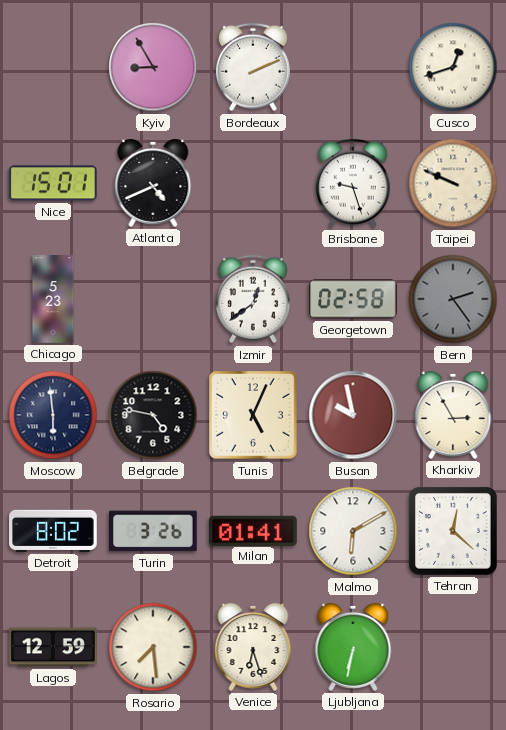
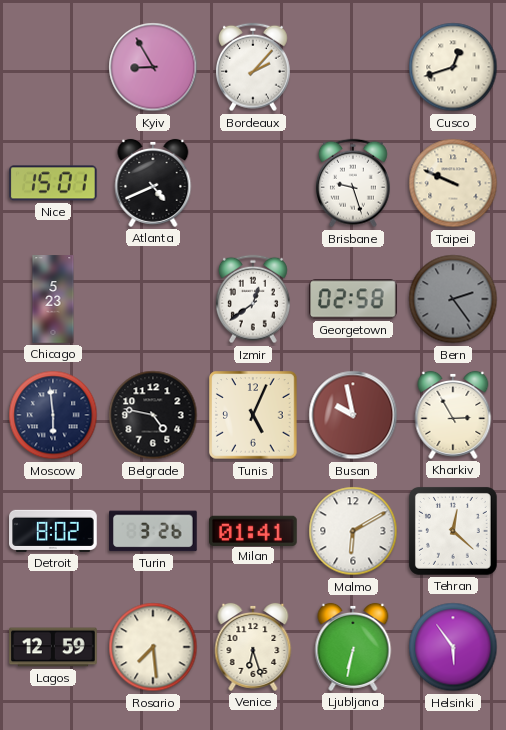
Bordeaux: 2:11 -> 2:07 (253, 67)
Helsinki: none -> 5:54 (453, 647)
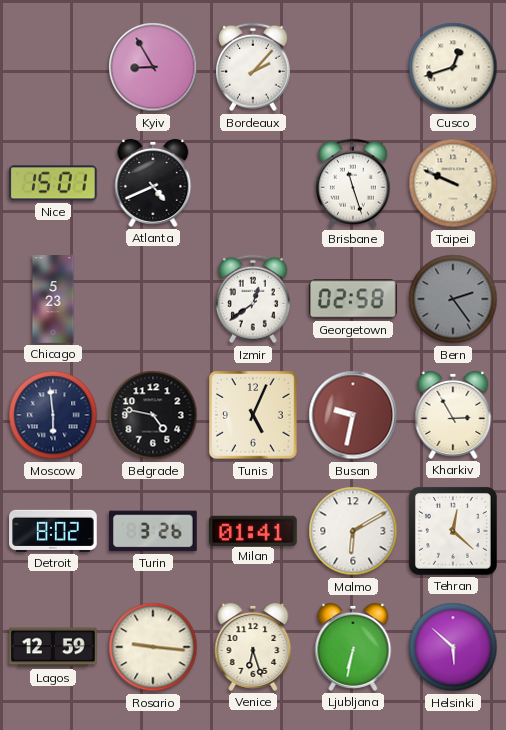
Brisbane: 9:27 -> 11:27 (353, 183)
Busan: 9:58 -> 9:32 (353, 415)
Rosario: 7:29 -> 9:16 (153, 647)
Helsinki: 5:54 -> 5:52 (453, 647)
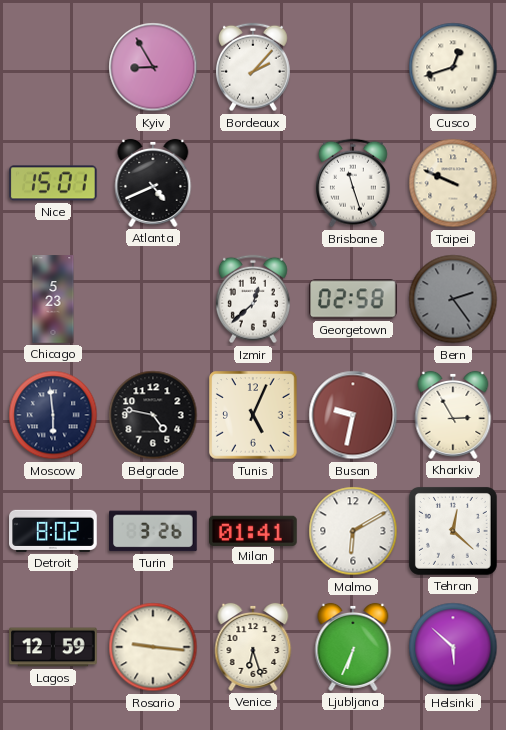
Izmir: 12:39 -> 12:38 (253, 299)
Ljubljana: 6:32 -> 6:34 (353, 647)
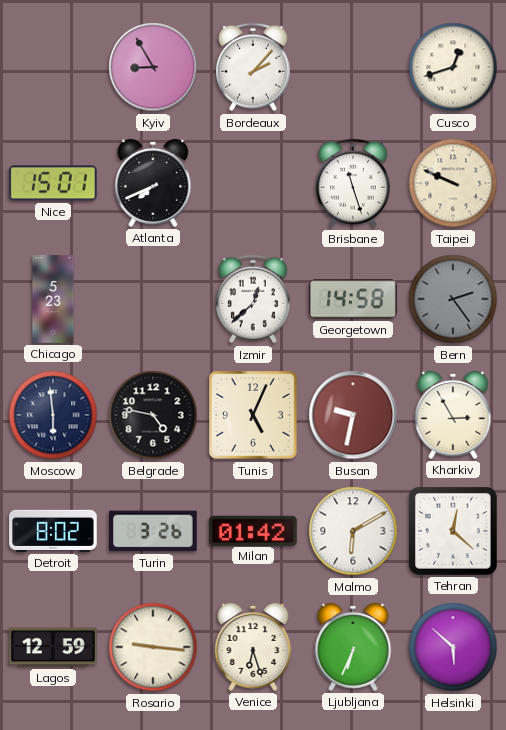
Atlanta: 4:41 -> 7:41 (153, 183)
Georgetown: 02:58 -> 14:58 (354, 299)
Milan: 01:41 -> 01:42 (254, 530)
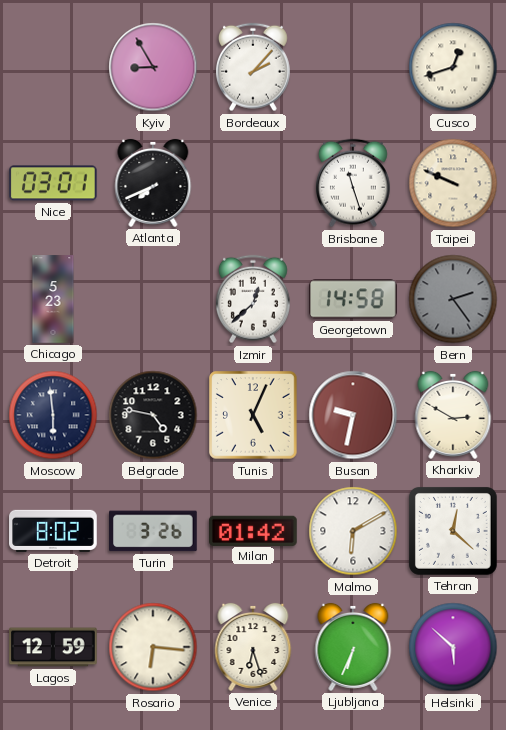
Nice: 15:01 -> 03:01 (54, 183)
Kharkiv: 2:55 -> 2:50 (453, 415)
Rosario: 9:16 -> 6:16 (153, 647)
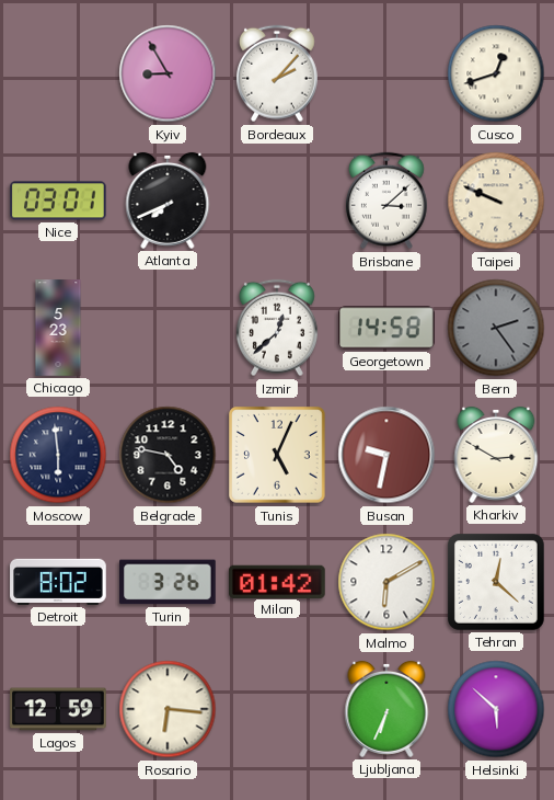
Brisbane: 11:27 -> 3:08 (386, 201)
Venice: 6:27 -> none (253, 647)
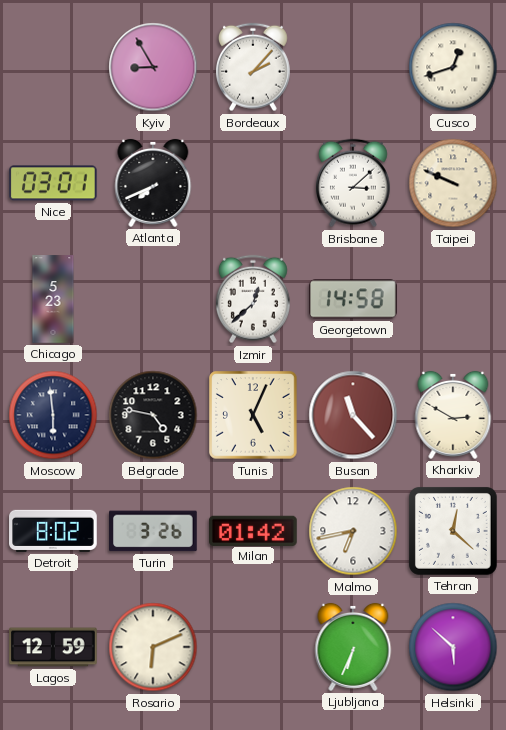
Bern: 2:24 -> none (496, 328)
Busan: 9:32 -> 11:23 (353, 415)
Malmo: 6:10 -> 6:43 (353, 531)
Rosario: 6:16 -> 6:11 (153, 647)
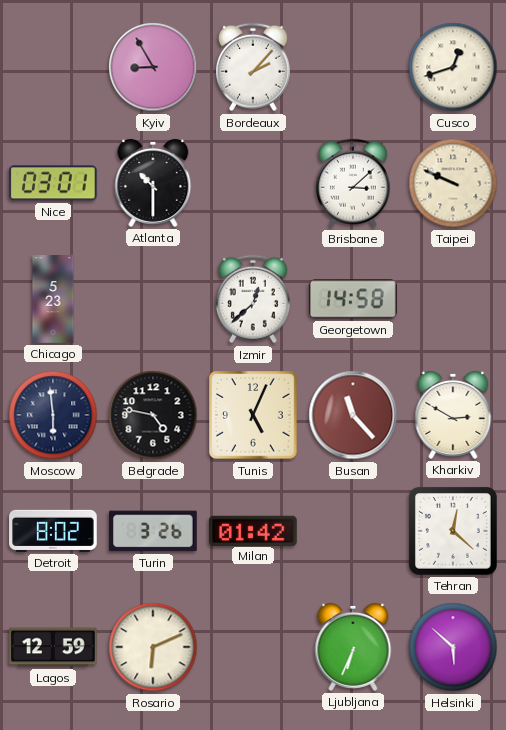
Atlanta: 7:41 -> 10:30 (153, 183)
Malmo: 6:43 -> none (353, 531)
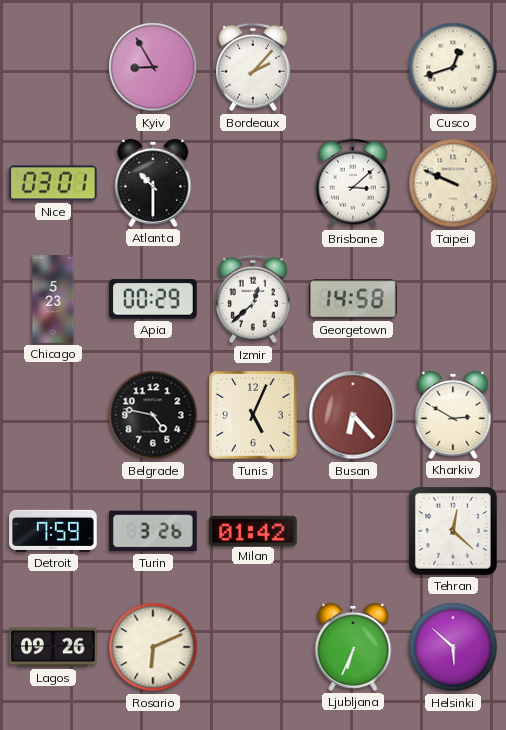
Apia: none -> 00:29 (153, 299)
Moscow: 5:59 -> none (53, 415)
Busan: 11:23 -> 6:23 (353, 415)
Detroit: 8:02 -> 7:59 (53, 531)
Lagos: 12:59 -> 09:26 (53, 647)
